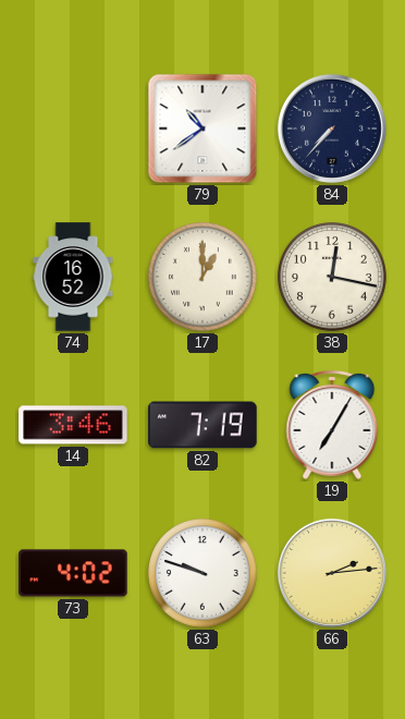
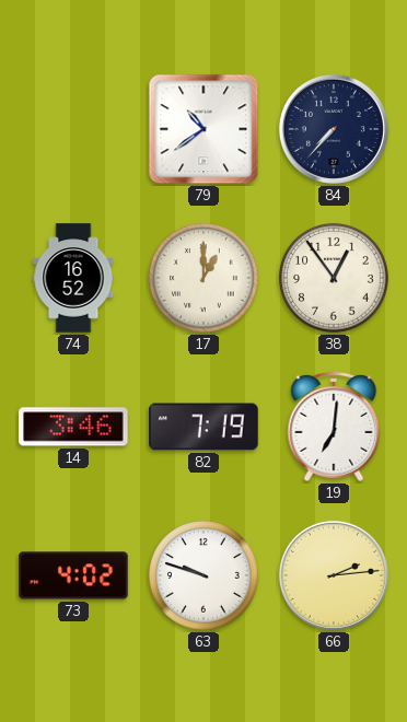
38: 12:17 -> 12:54 (335, 279)
19: 7:05 -> 7:01 (334, 427)
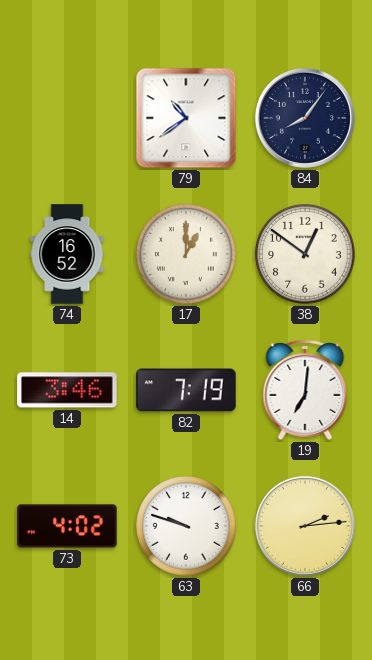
84: 7:37 -> 8:06 (305, 118)
38: 12:54 -> 12:51 (306, 255)
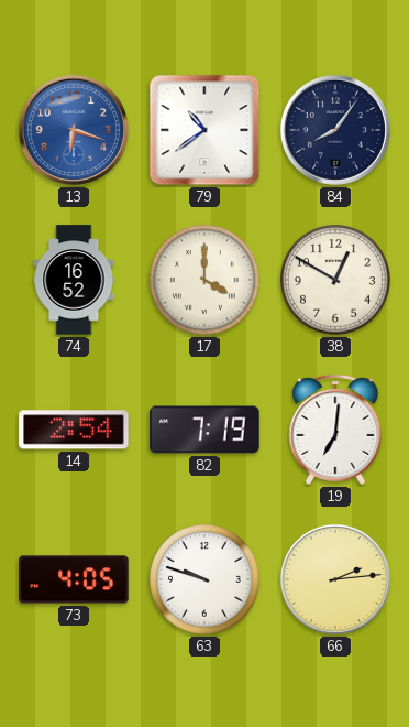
13: none -> 6:18 (74, 130)
17: 1:00 -> 4:00 (206, 281)
38: 12:51 -> 12:50 (336, 281)
14: 3:46 -> 2:54 (74, 430)
73: 4:02 -> 4:05 (74, 579)
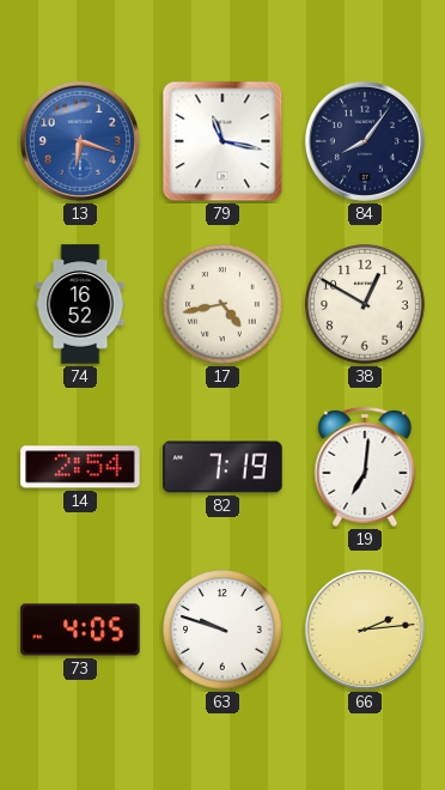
79: 10:39 -> 11:17 (222, 141)
17: 4:00 -> 4:43 (224, 305)
